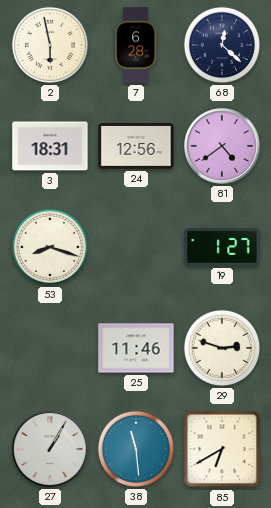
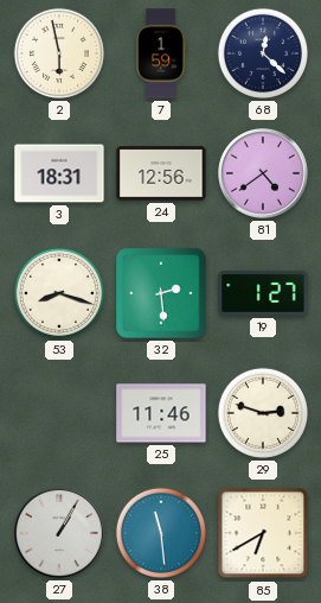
7: 6:28 -> 1:59 (162, 53)
32: none -> 2:29 (161, 293)
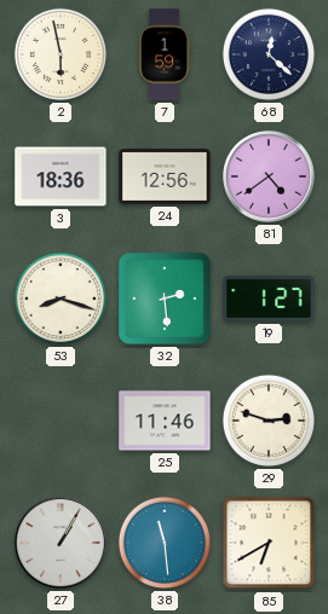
3: 18:31 -> 18:36 (61, 176)
